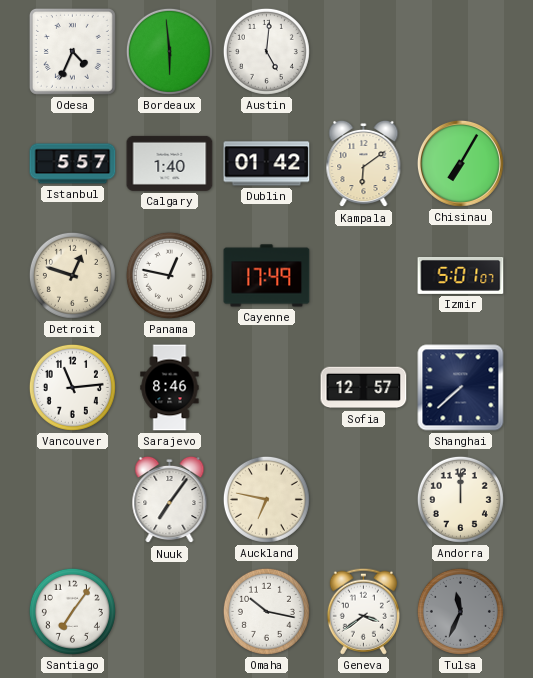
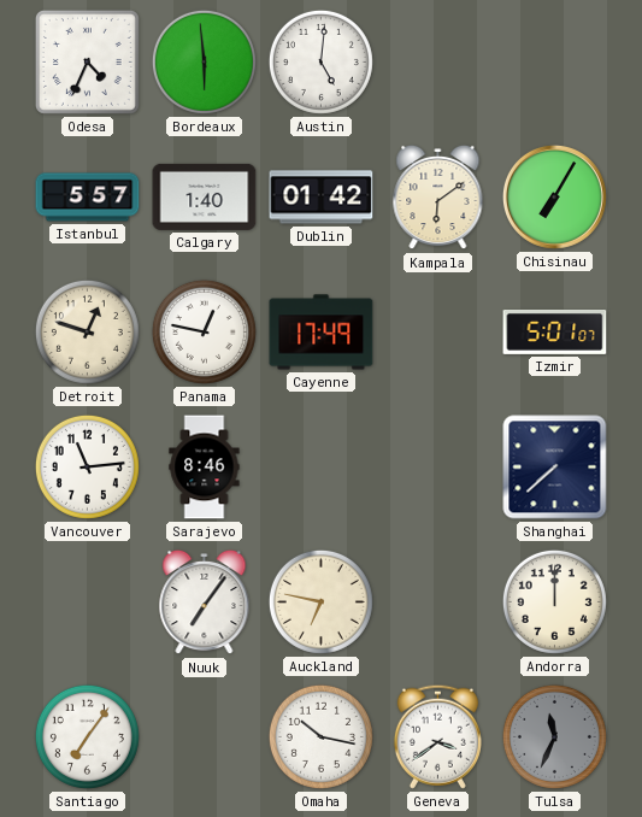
Sofia: 12:57 -> none (364, 388)
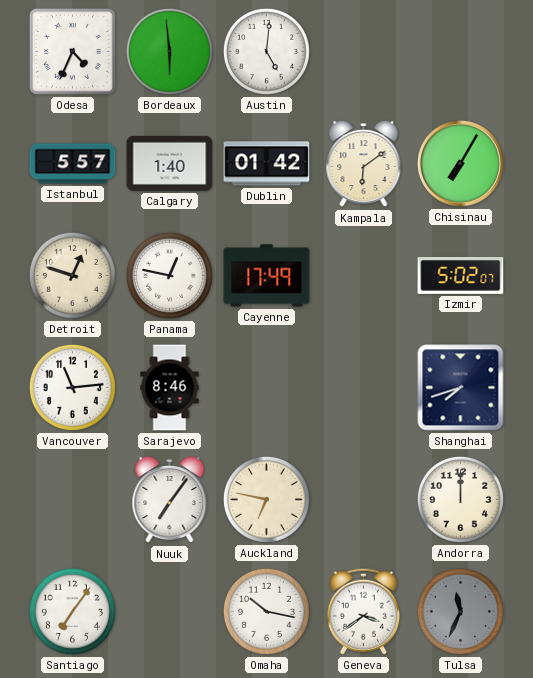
Izmir: 5:01 -> 5:02 (461, 275)
Shanghai: 7:38 -> 7:42 (461, 388)
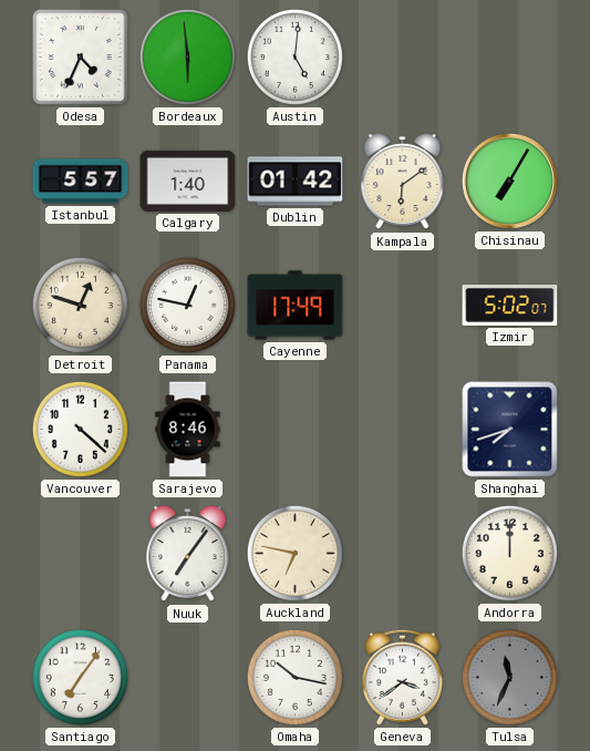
Vancouver: 11:14 -> 4:22 (80, 429)
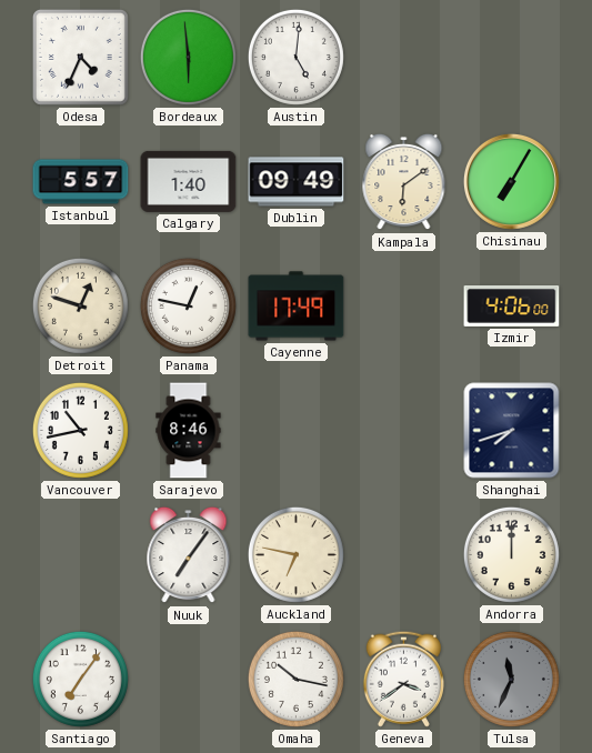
Dublin: 01:42 -> 09:49 (297, 182)
Izmir: 5:02 -> 4:06 (512, 305)
Vancouver: 4:22 -> 10:43 (80, 430)
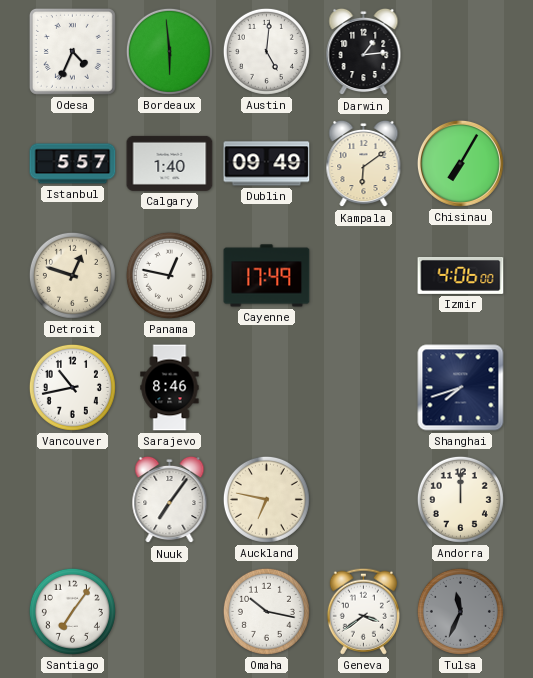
Darwin: none -> 1:14 (364, 52)
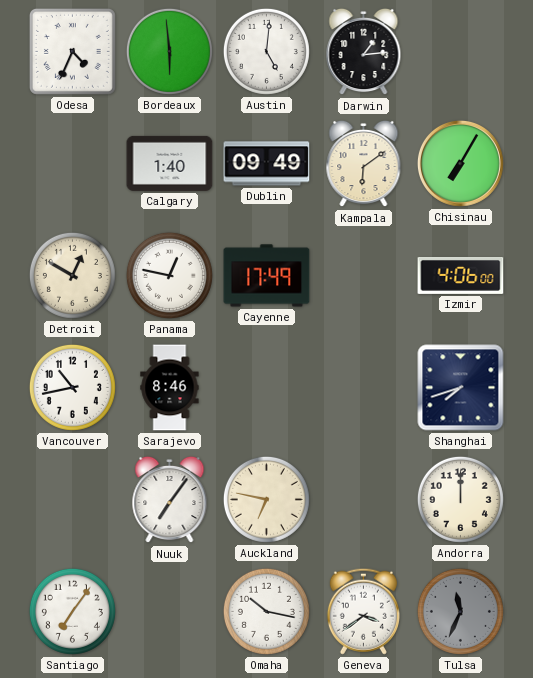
Istanbul: 5:57 -> none (73, 164)
Detroit: 12:48 -> 12:50 (72, 275)
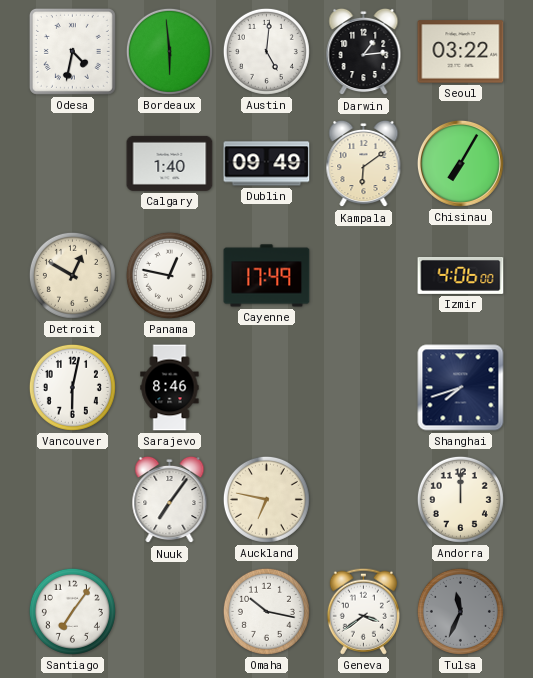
Odesa: 4:34 -> 4:32 (72, 51)
Seoul: none -> 03:22 (461, 52)
Vancouver: 10:43 -> 6:02 (72, 387)
